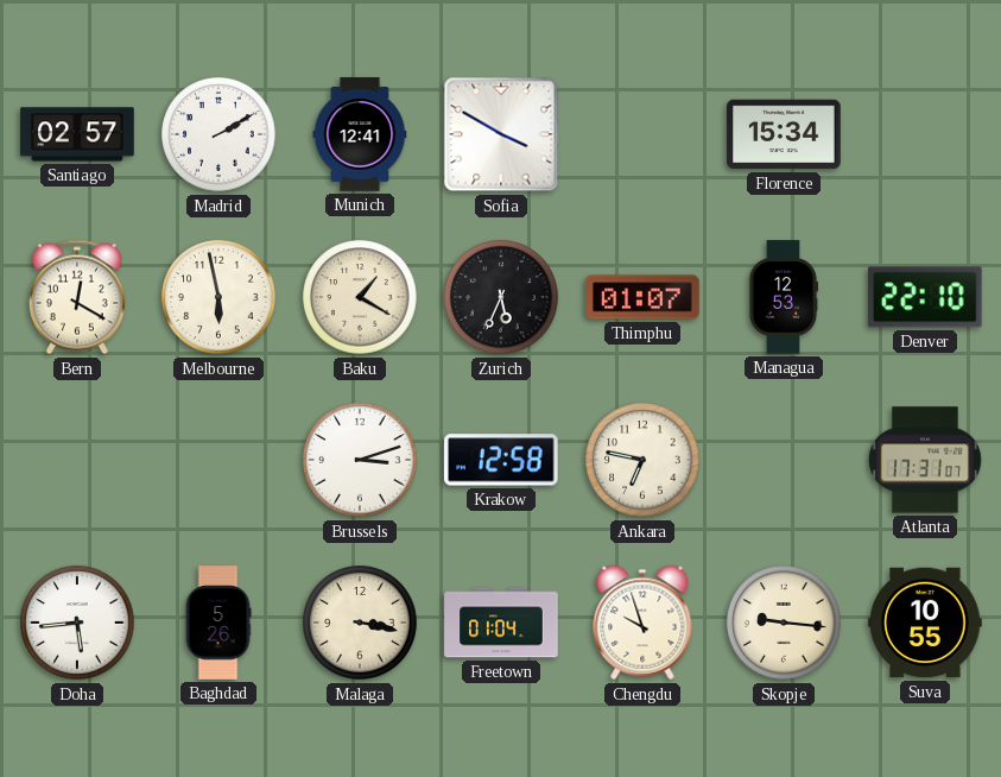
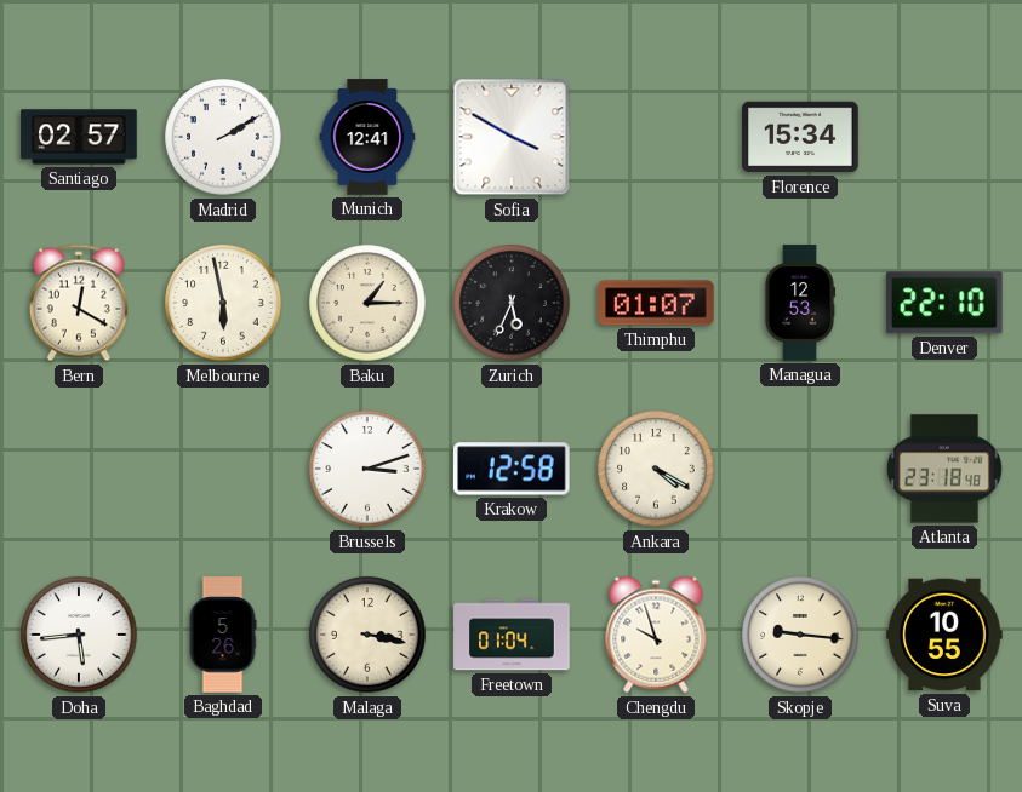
Baku: 1:20 -> 1:15 (367, 303)
Ankara: 6:47 -> 4:20 (656, 469)
Atlanta: 17:31 -> 23:18 (944, 469)
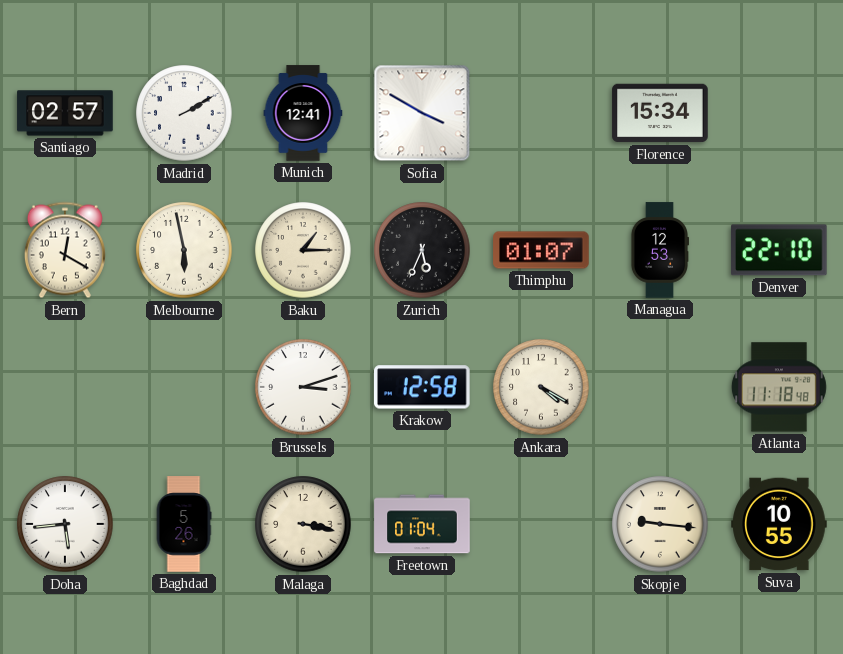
Atlanta: 23:18 -> 11:18 (779, 387)
Chengdu: 9:57 -> none (656, 635)
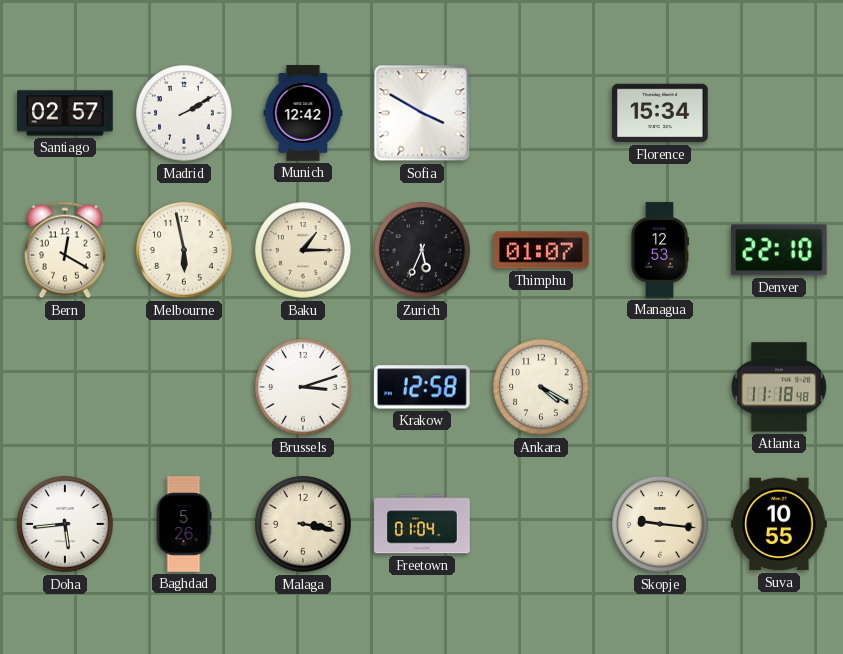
Munich: 12:41 -> 12:42 (303, 113)
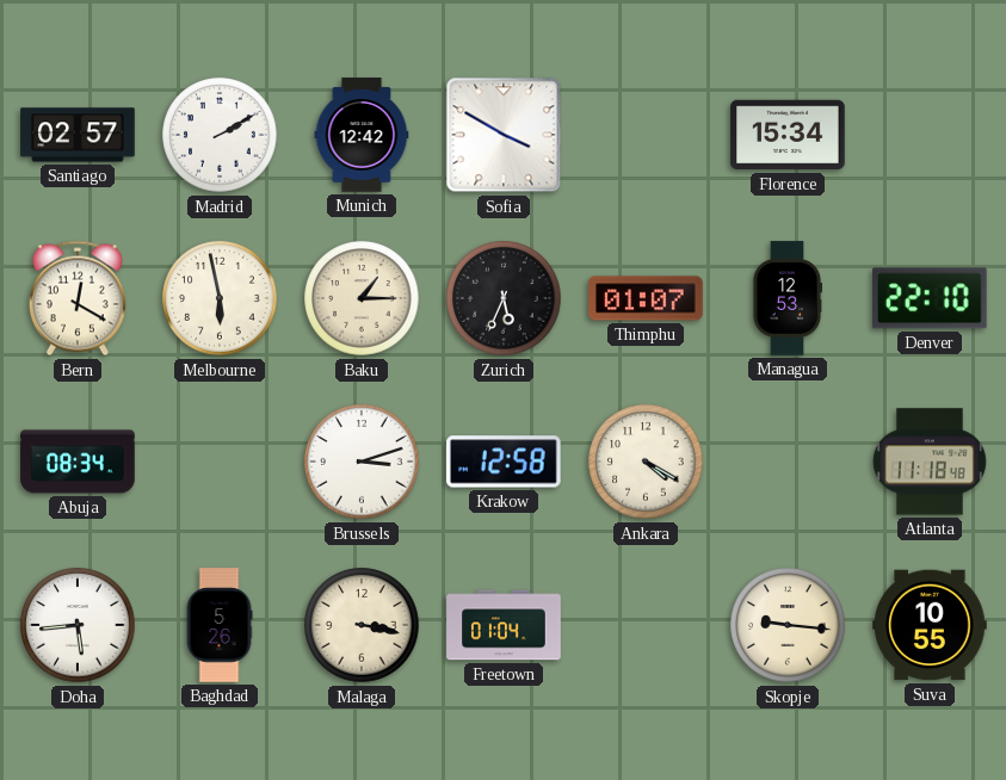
Abuja: none -> 08:34 (78, 462)
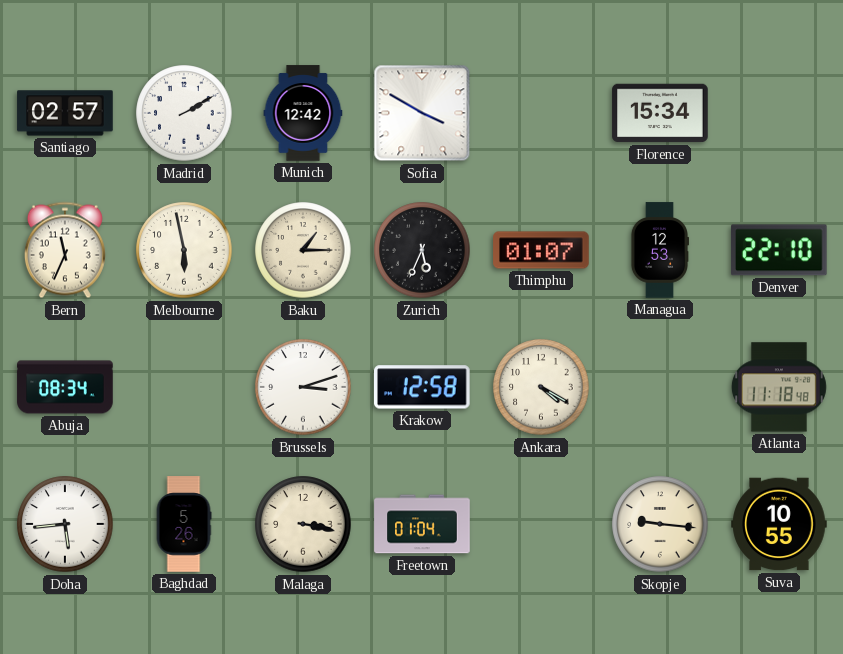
Bern: 12:20 -> 11:34 (65, 250)
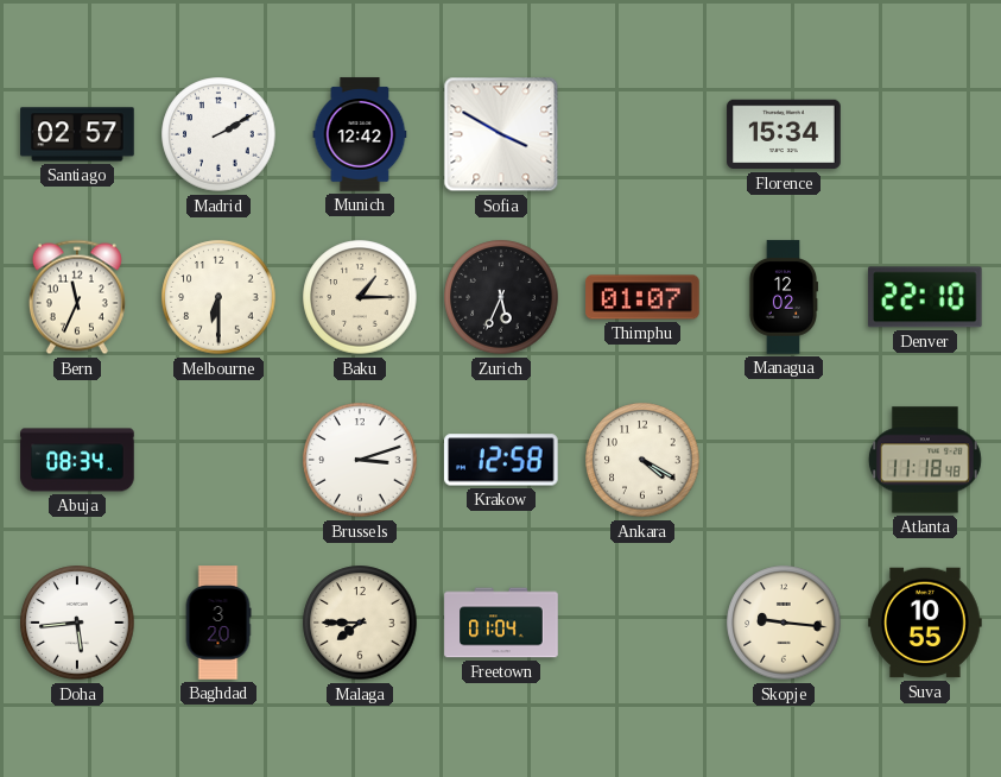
Melbourne: 5:58 -> 6:30 (218, 297)
Managua: 12:53 -> 12:02 (783, 297)
Baghdad: 5:26 -> 3:20 (218, 623)
Malaga: 3:17 -> 7:45 (360, 623)
